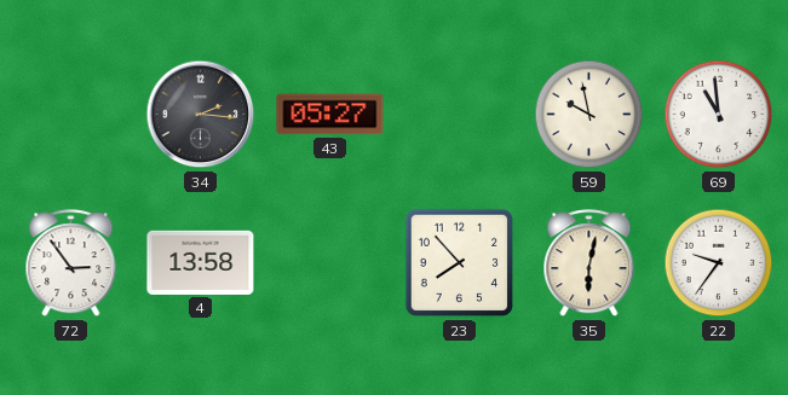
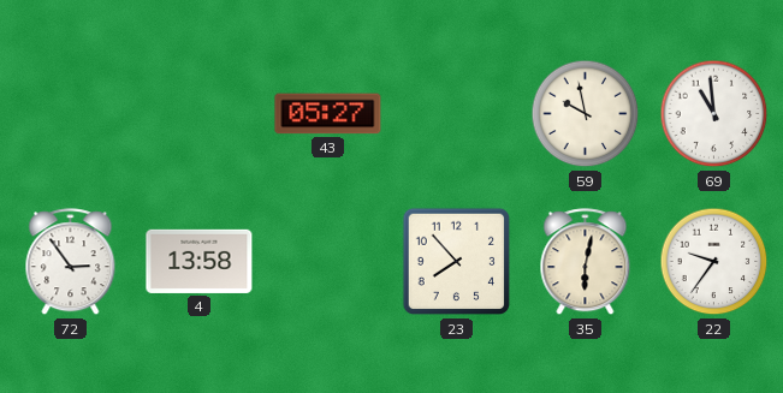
34: 2:16 -> none (201, 115)
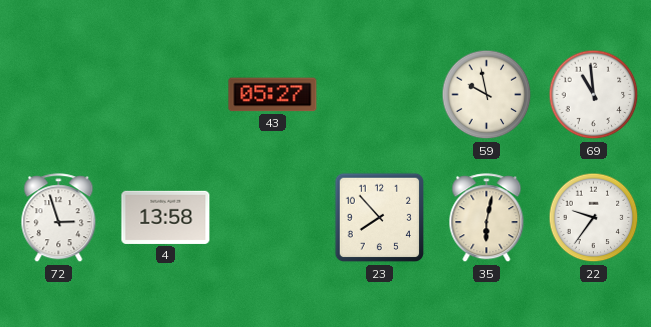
72: 2:54 -> 2:57 (59, 218)
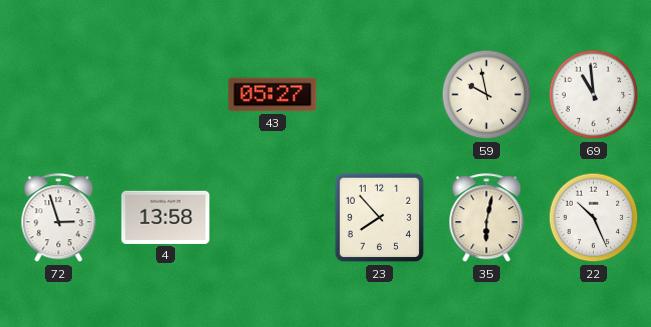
22: 9:36 -> 10:26 (594, 218)
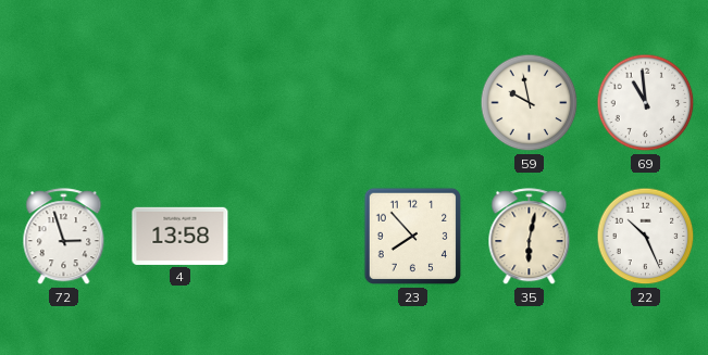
43: 05:27 -> none (273, 95)
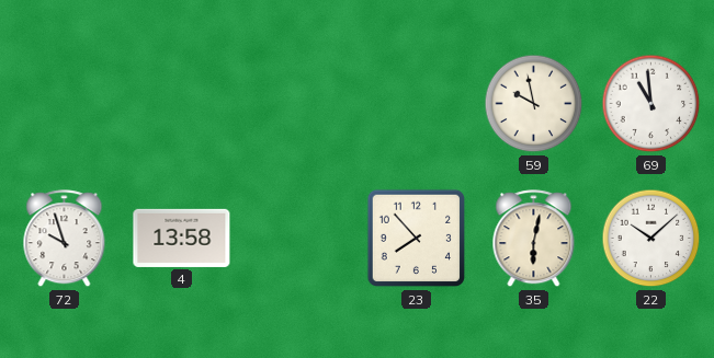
72: 2:57 -> 9:57 (65, 239)
22: 10:26 -> 10:08 (651, 239)
